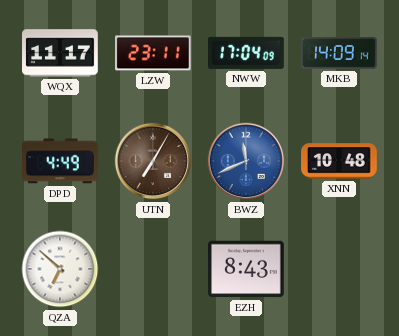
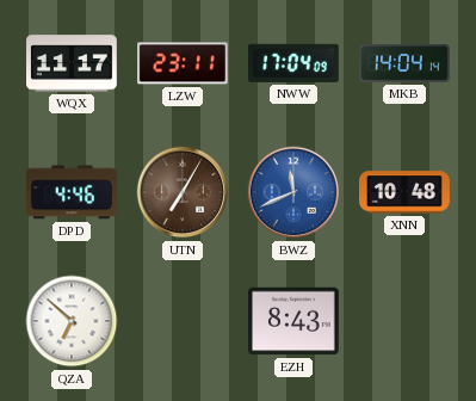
MKB: 14:09 -> 14:04 (404, 64)
DPD: 4:49 -> 4:46 (73, 192)
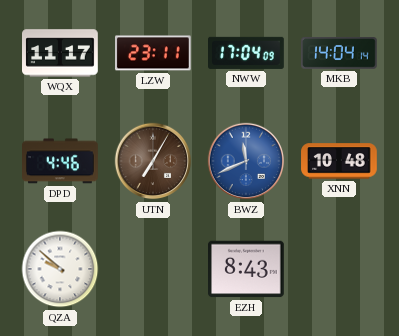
QZA: 6:52 -> 9:52 (60, 269)
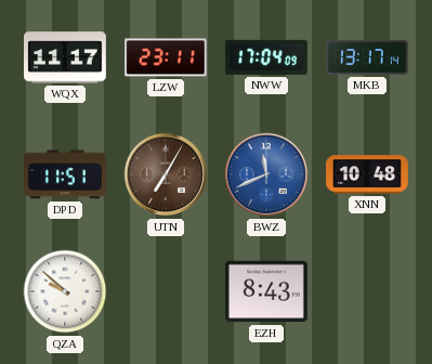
MKB: 14:04 -> 13:17 (367, 58)
DPD: 4:46 -> 11:51 (66, 174)
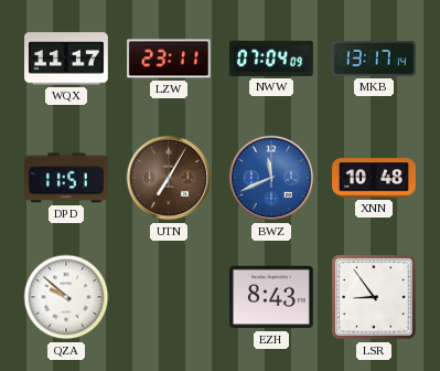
NWW: 17:04 -> 07:04 (272, 59)
LSR: none -> 8:54 (374, 297)
